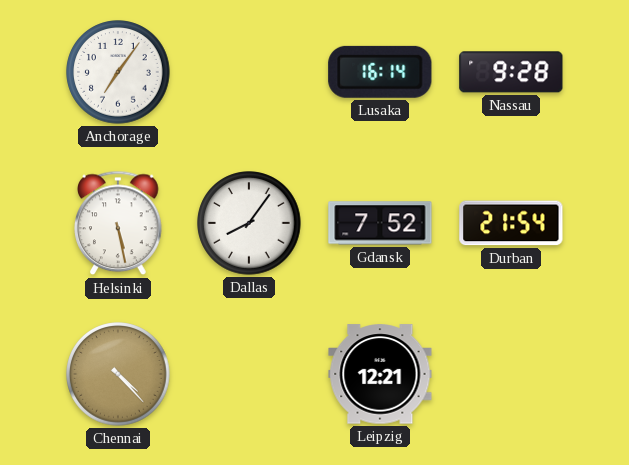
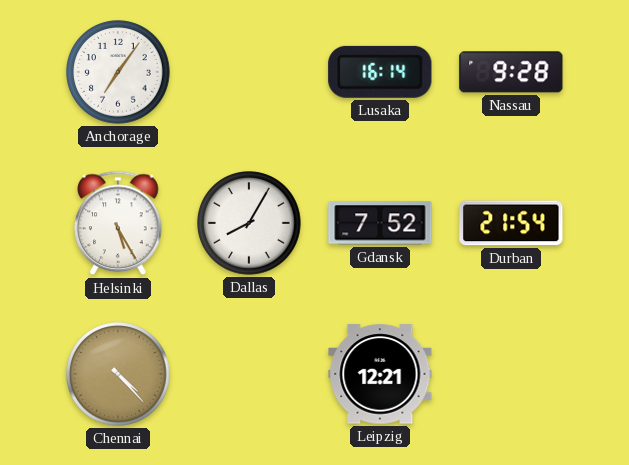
Helsinki: 5:28 -> 5:25 (118, 223)
Dallas: 8:06 -> 8:05 (249, 223)
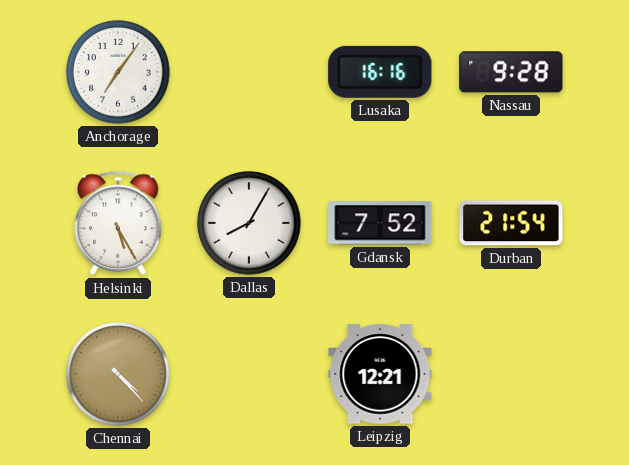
Lusaka: 16:14 -> 16:16 (380, 72)
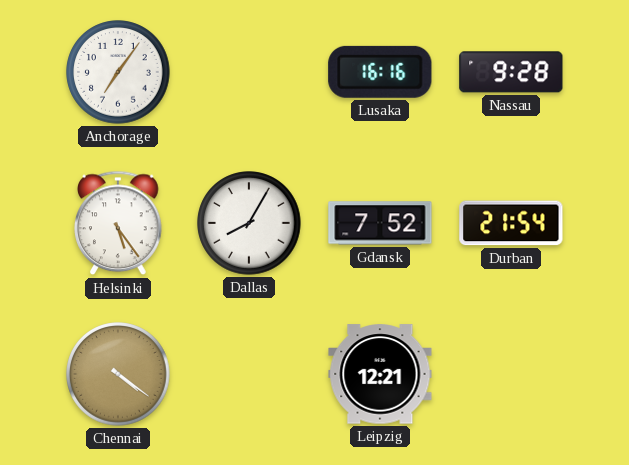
Helsinki: 5:25 -> 5:24 (118, 223)
Chennai: 4:23 -> 4:21 (118, 374)
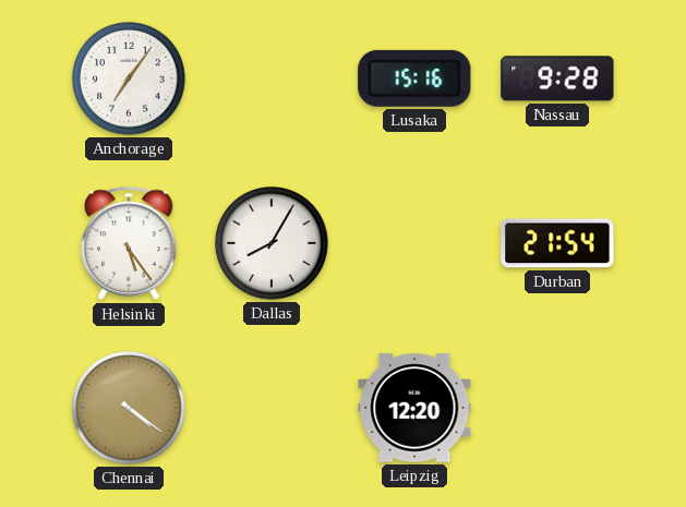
Lusaka: 16:16 -> 15:16 (414, 79)
Gdansk: 7:52 -> none (380, 223)
Leipzig: 12:21 -> 12:20 (414, 408)
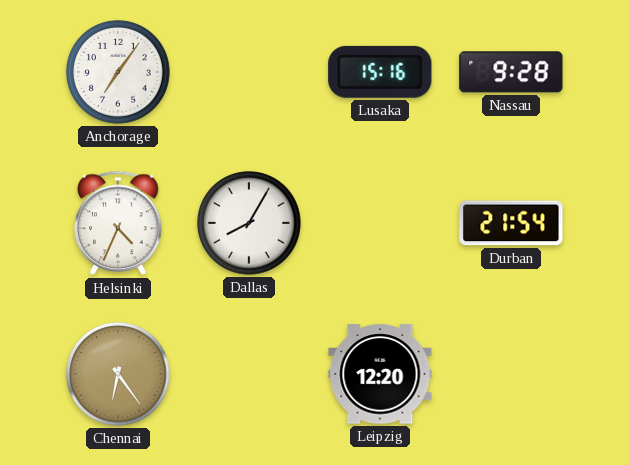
Helsinki: 5:24 -> 4:34 (118, 223)
Chennai: 4:21 -> 6:24 (118, 374)
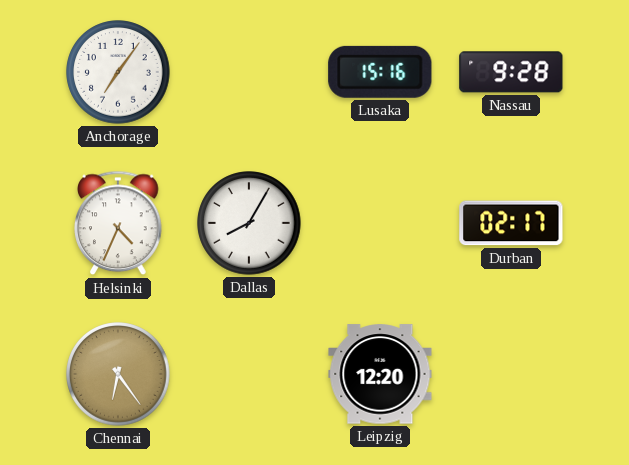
Durban: 21:54 -> 02:17 (511, 223)
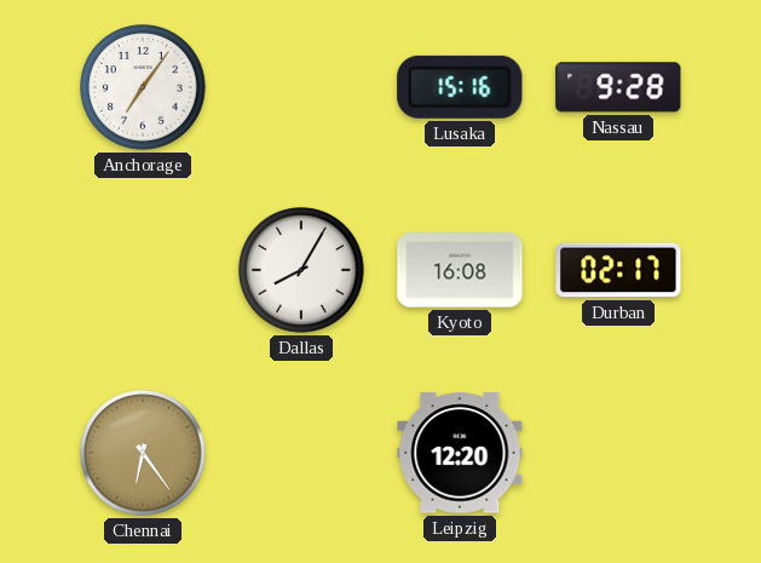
Helsinki: 4:34 -> none (118, 223)
Kyoto: none -> 16:08 (460, 270)
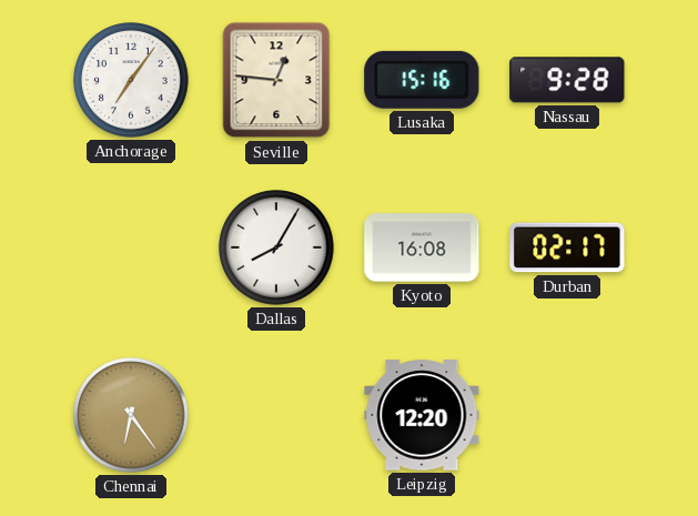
Seville: none -> 12:46 (276, 80)
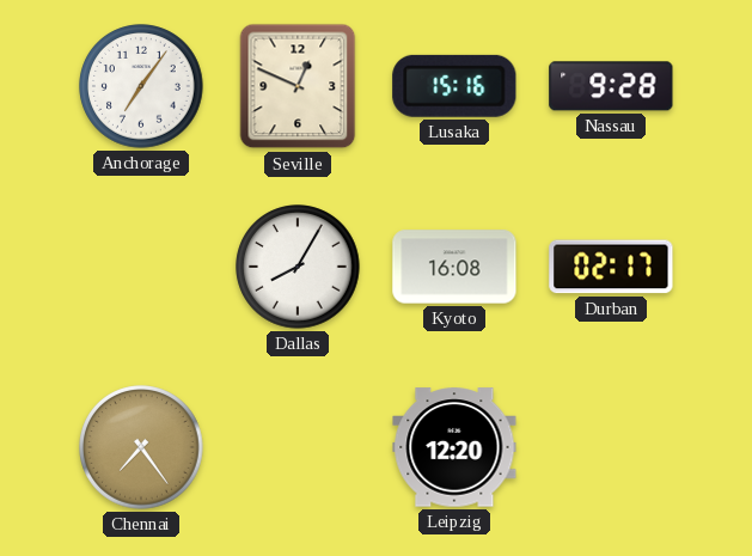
Seville: 12:46 -> 12:49 (298, 86)
Chennai: 6:24 -> 7:24 (141, 447)
